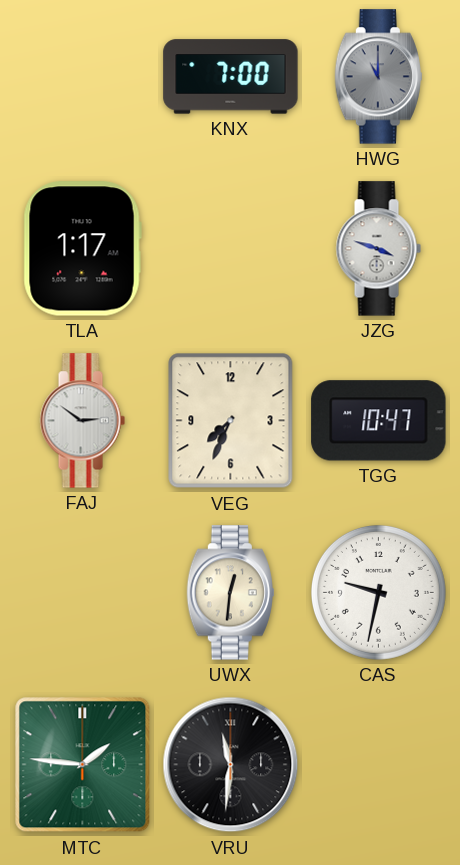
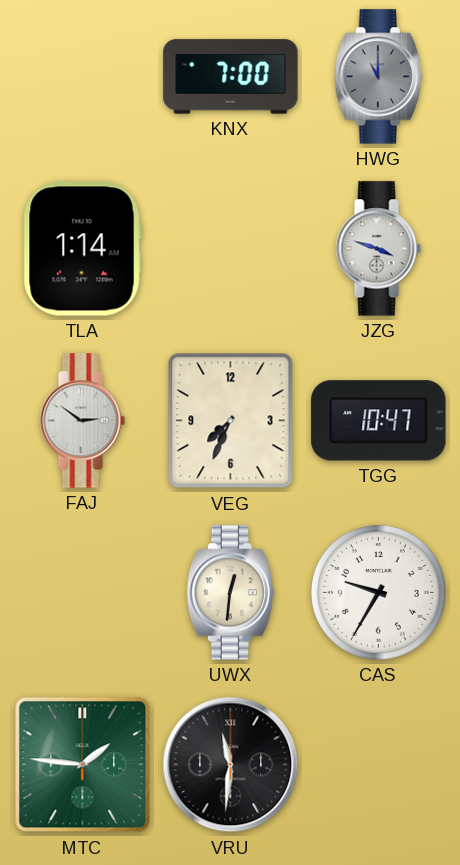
TLA: 1:17 -> 1:14 (82, 249)
CAS: 9:32 -> 9:35 (378, 592)
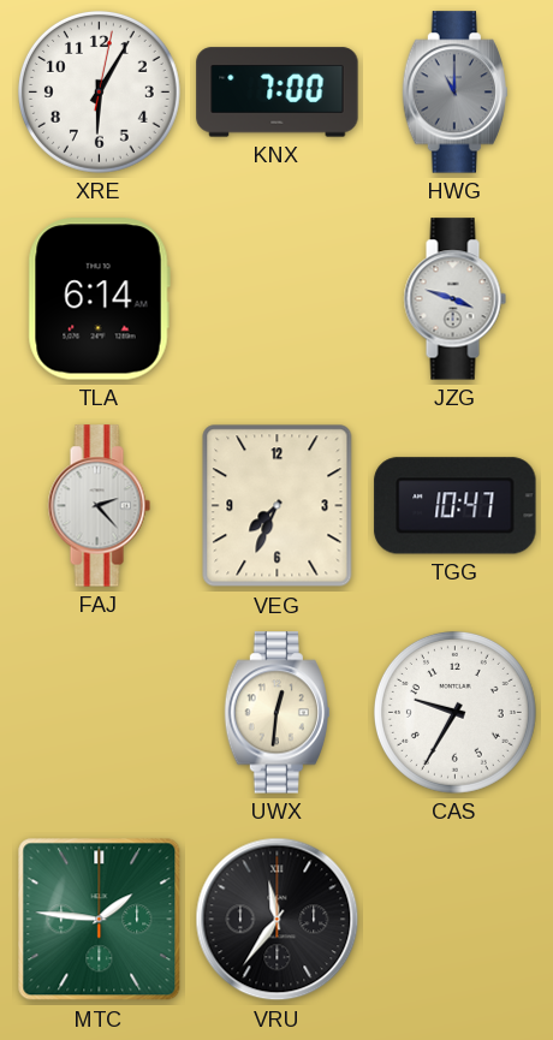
XRE: none -> 6:05 (99, 91)
TLA: 1:14 -> 6:14 (99, 299)
FAJ: 2:51 -> 2:23 (99, 506)
VRU: 11:31 -> 11:36 (278, 920)
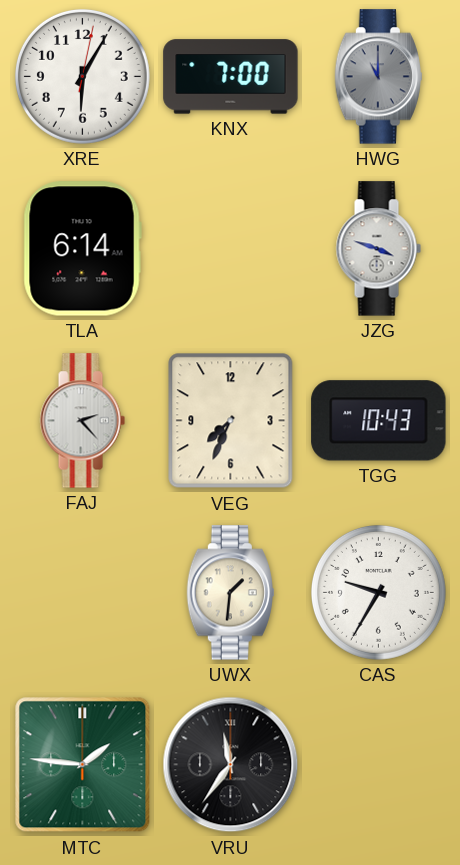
TGG: 10:47 -> 10:43 (379, 421)
UWX: 12:31 -> 1:31 (230, 593)
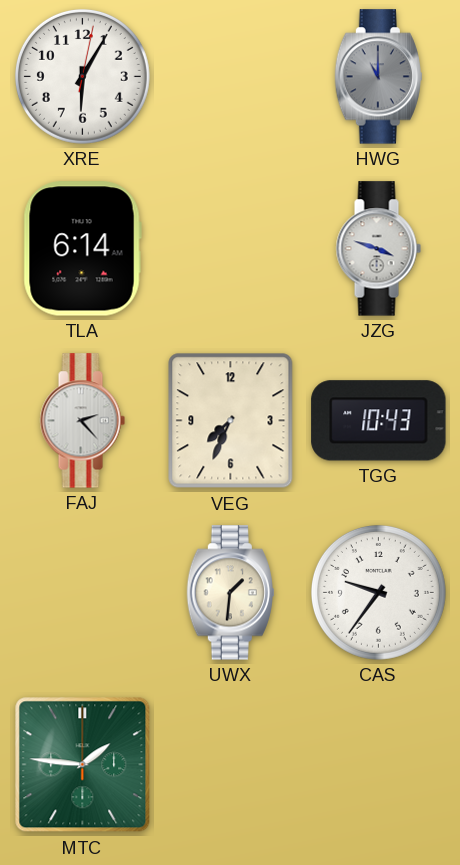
KNX: 7:00 -> none (231, 77)
CAS: 9:35 -> 9:36 (378, 592)
VRU: 11:36 -> none (231, 765)
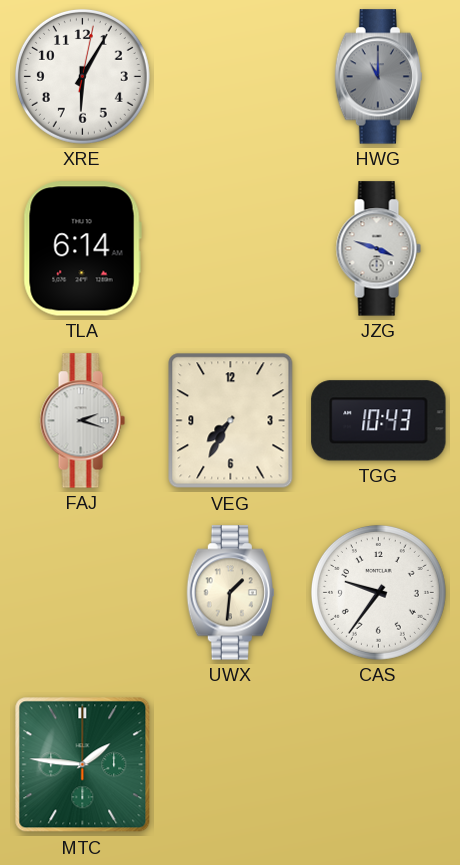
FAJ: 2:23 -> 2:18 (82, 421)
VEG: 7:34 -> 7:35 (231, 421)
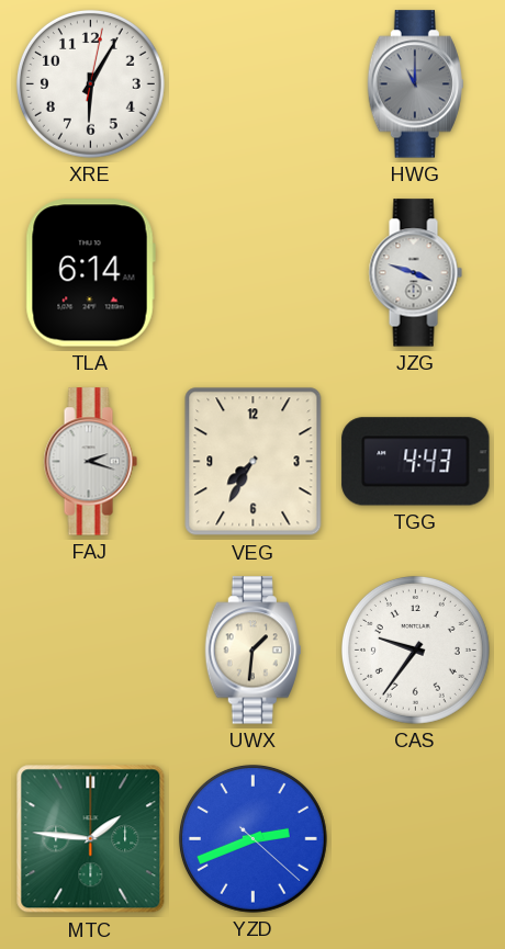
TGG: 10:43 -> 4:43 (416, 462)
YZD: none -> 2:41 (252, 838)
